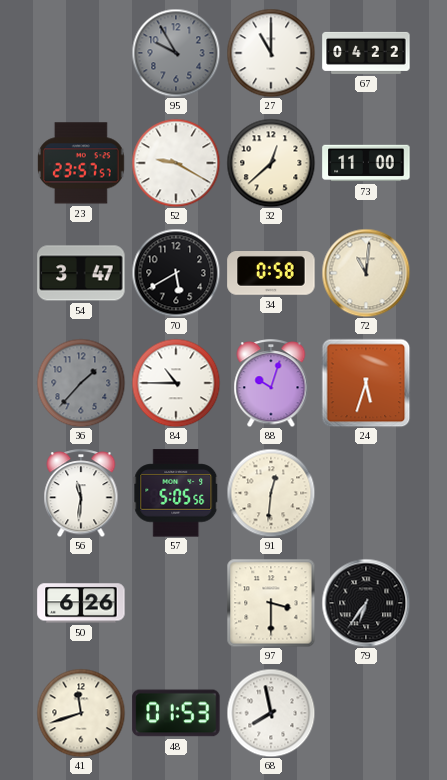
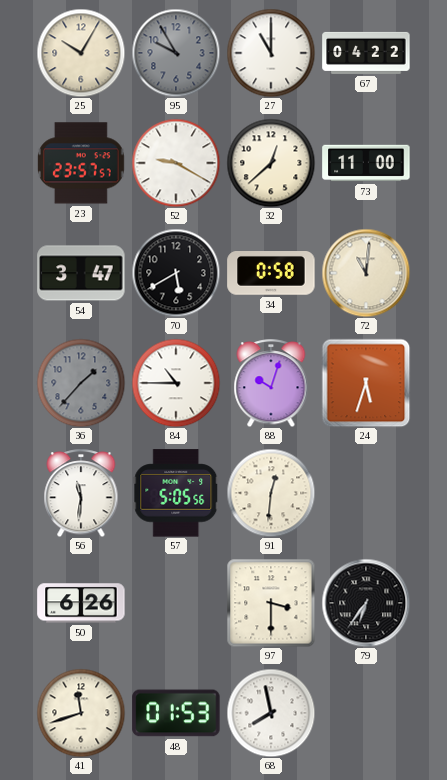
25: none -> 10:05 (81, 53)
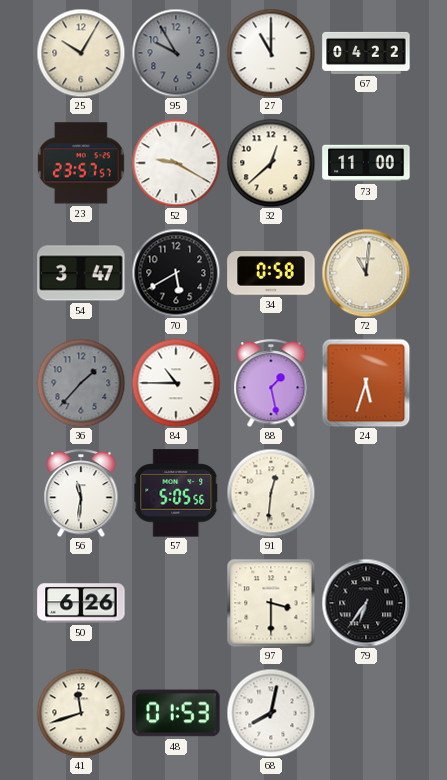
88: 10:03 -> 1:28 (271, 383)
68: 7:58 -> 8:02 (271, 713)
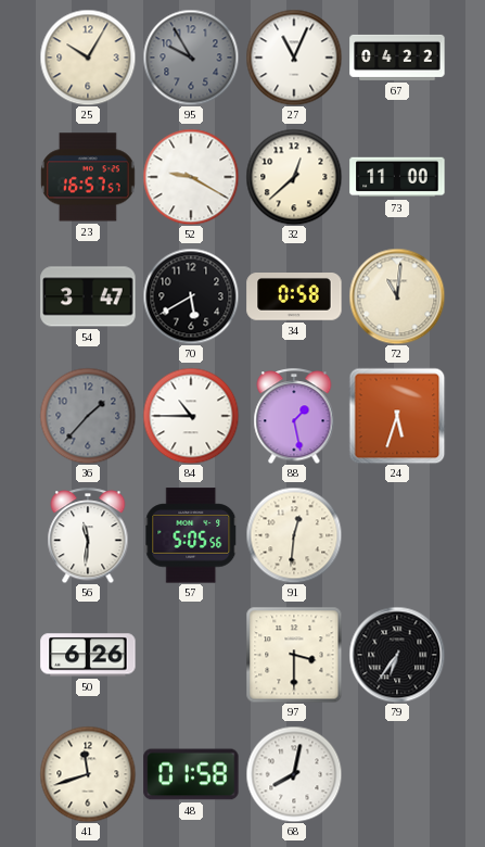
27: 11:00 -> 11:04 (294, 58)
23: 23:57 -> 16:57 (88, 177)
48: 01:53 -> 01:58 (191, 774)
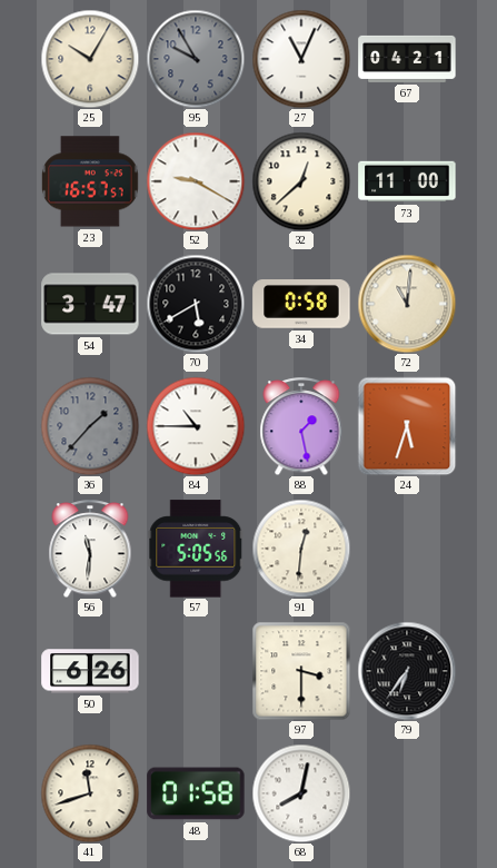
67: 04:22 -> 04:21 (407, 59)
